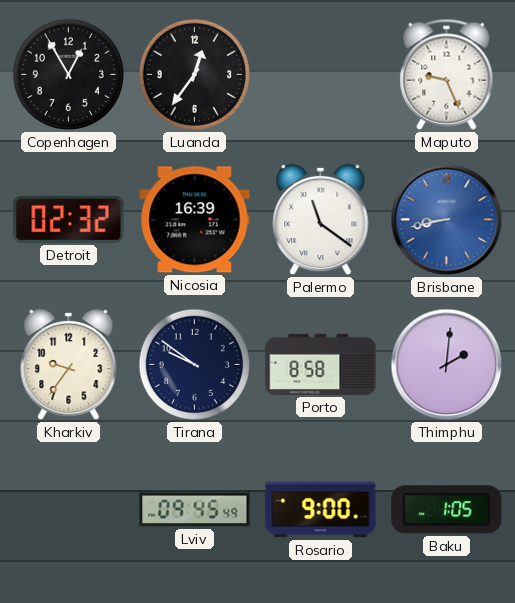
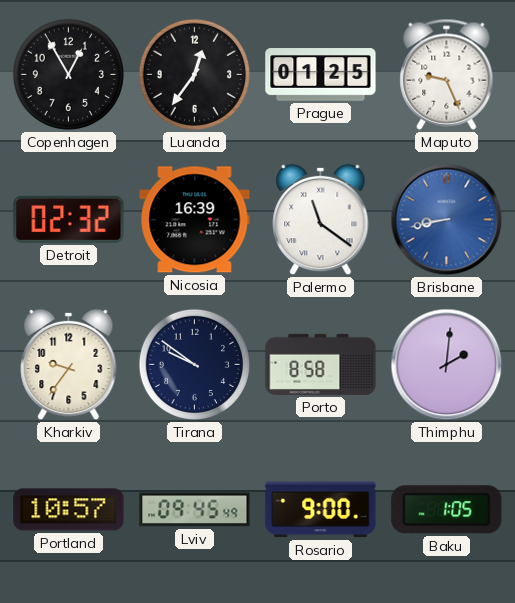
Prague: none -> 01:25 (321, 75)
Portland: none -> 10:57 (69, 510)
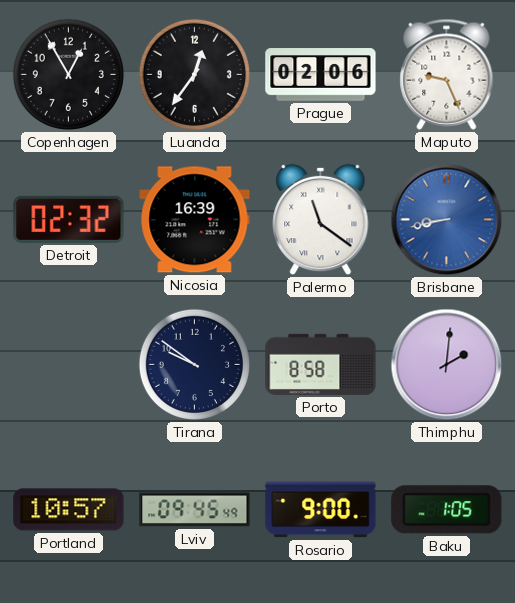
Prague: 01:25 -> 02:06 (321, 75)
Kharkiv: 9:36 -> none (69, 365)
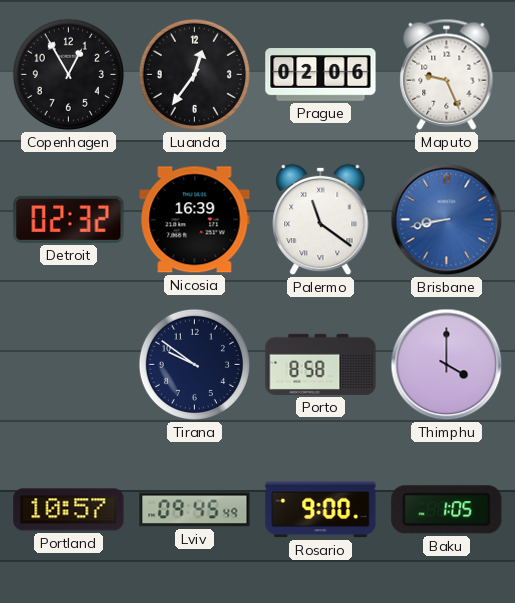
Thimphu: 2:01 -> 4:00 (447, 365)
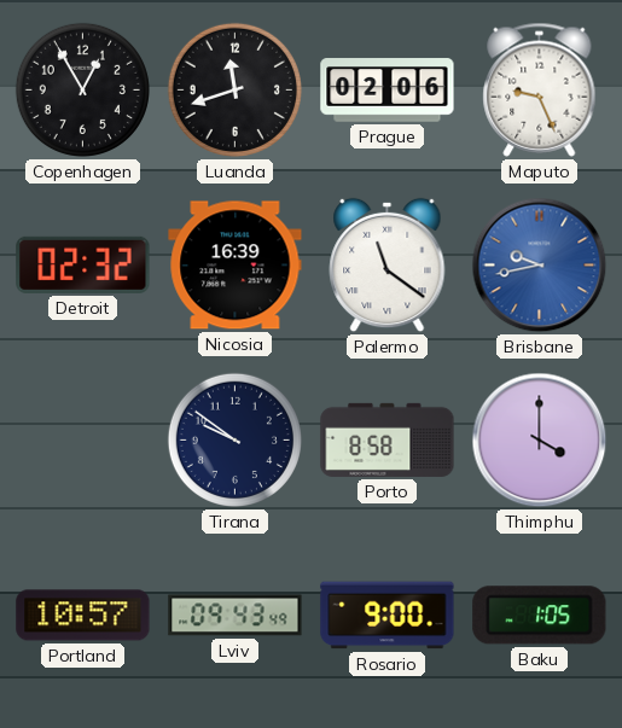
Luanda: 12:36 -> 11:42 (234, 89)
Brisbane: 8:43 -> 9:43 (540, 266)
Lviv: 09:45 -> 09:43 (236, 616)
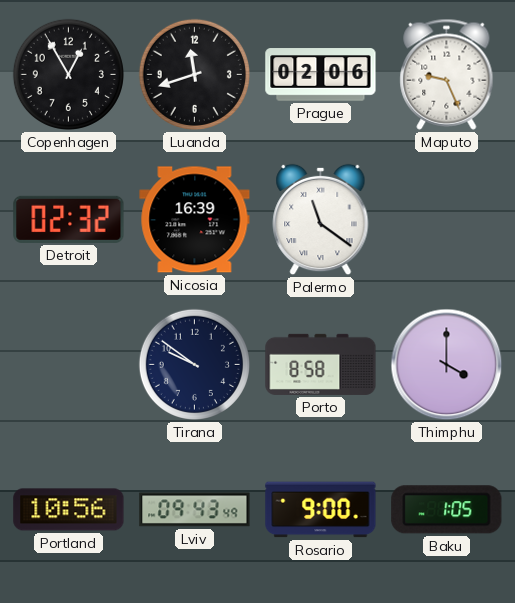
Brisbane: 9:43 -> none (540, 266)
Portland: 10:57 -> 10:56 (69, 510)
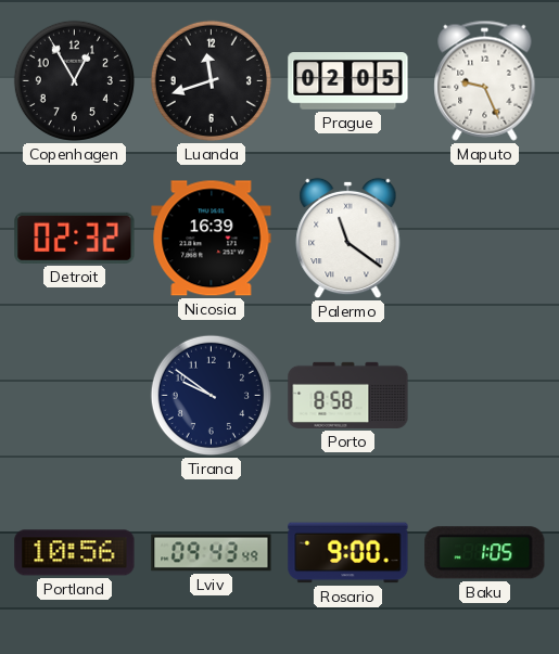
Prague: 02:06 -> 02:05 (348, 81)
Thimphu: 4:00 -> none (447, 365)
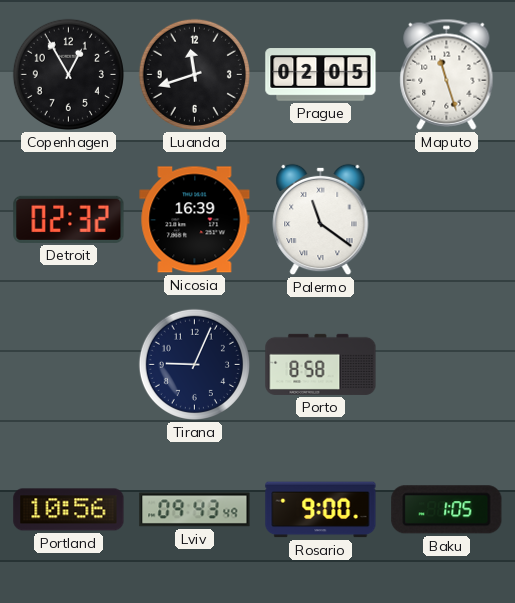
Maputo: 9:26 -> 11:27 (447, 74)
Tirana: 9:51 -> 9:04 (194, 364)
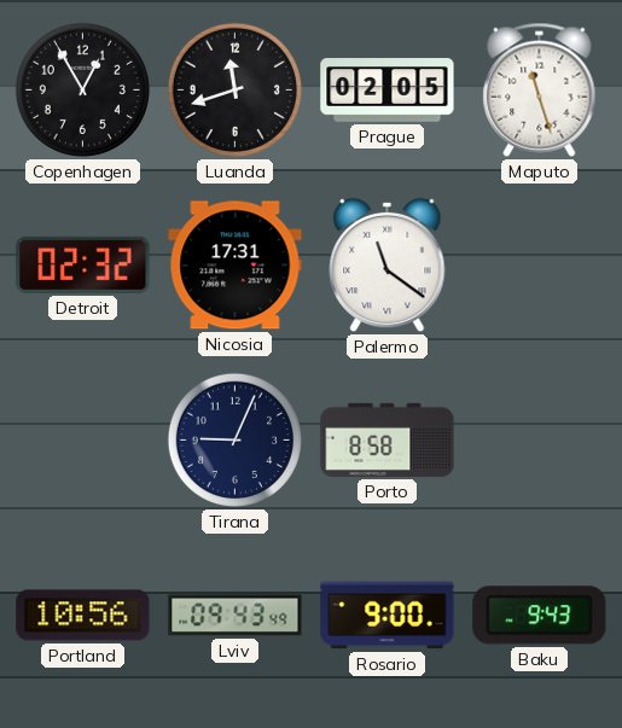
Nicosia: 16:39 -> 17:31 (236, 266)
Baku: 1:05 -> 9:43 (540, 616)
